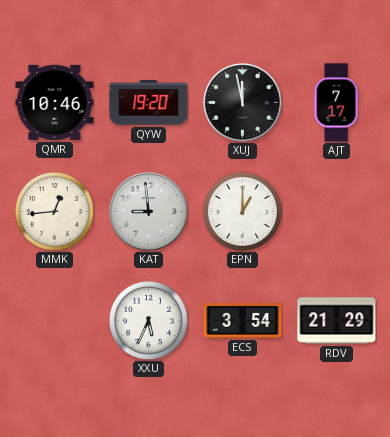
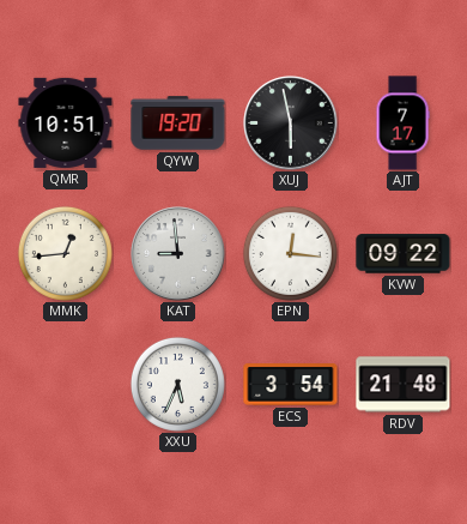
QMR: 10:46 -> 10:51 (66, 122)
XUJ: 11:58 -> 5:58 (291, 124)
EPN: 1:00 -> 12:16 (290, 253)
KVW: none -> 09:22 (404, 254)
RDV: 21:29 -> 21:48 (404, 385)
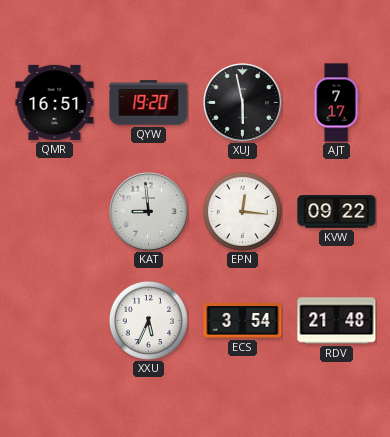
QMR: 10:51 -> 16:51 (55, 102)
MMK: 12:44 -> none (65, 253)
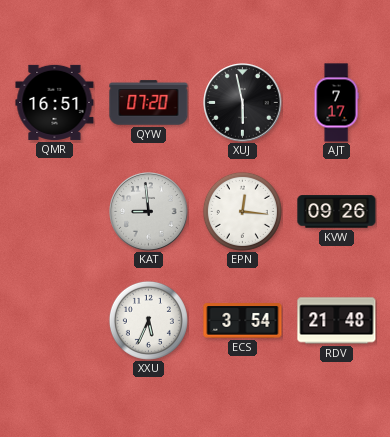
QYW: 19:20 -> 07:20 (149, 103)
KVW: 09:22 -> 09:26 (337, 212)
